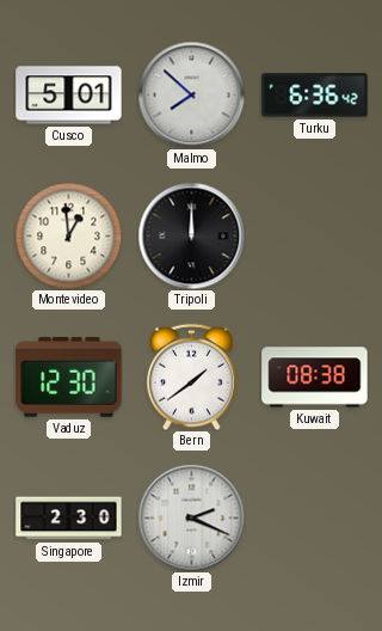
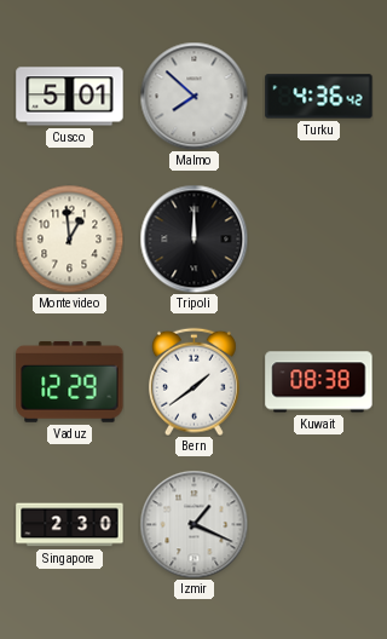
Turku: 6:36 -> 4:36 (319, 97)
Vaduz: 12:30 -> 12:29 (70, 381)
Izmir: 2:19 -> 1:19 (193, 524)
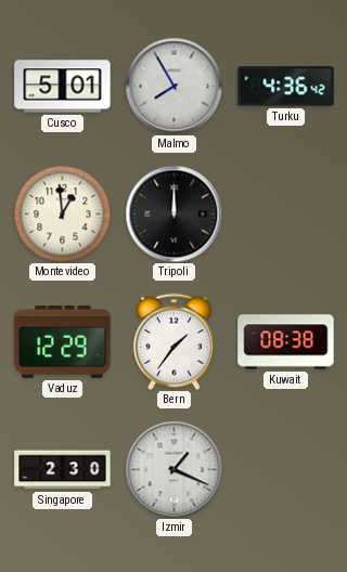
Malmo: 7:52 -> 7:55 (173, 86)
Bern: 1:39 -> 1:36 (175, 341)
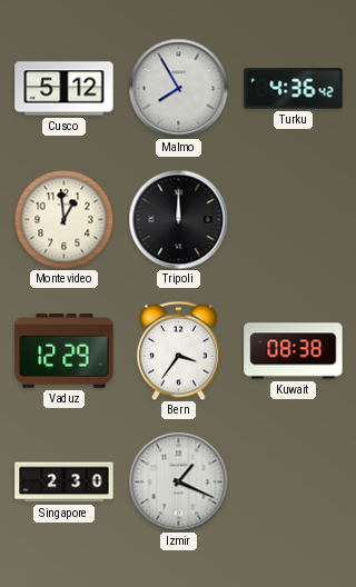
Cusco: 5:01 -> 5:12 (65, 89)
Bern: 1:36 -> 3:36 (179, 350)
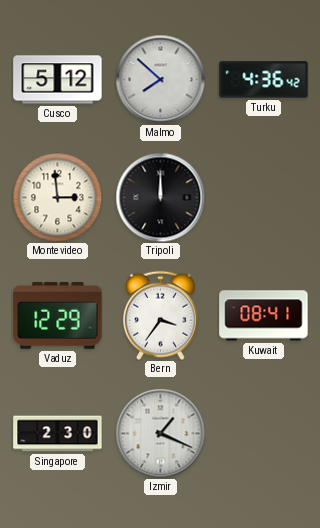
Malmo: 7:55 -> 7:52 (160, 79)
Montevideo: 12:59 -> 2:59 (57, 197)
Kuwait: 08:38 -> 08:41 (264, 316)
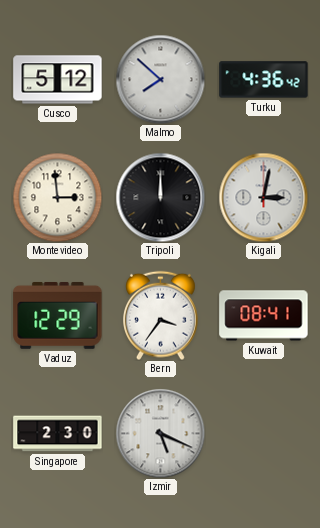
Kigali: none -> 3:02 (263, 197)
Izmir: 1:19 -> 5:19 (160, 433)
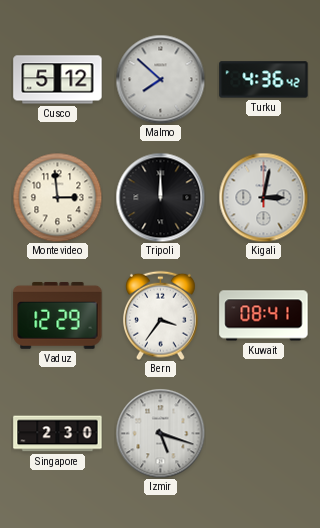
Izmir: 5:19 -> 5:18 (160, 433)
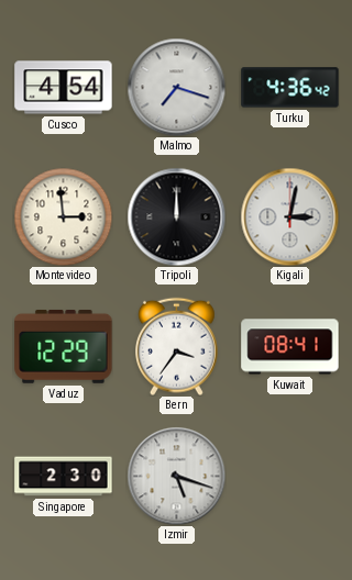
Cusco: 5:12 -> 4:54 (64, 88)
Malmo: 7:52 -> 7:18 (176, 87)
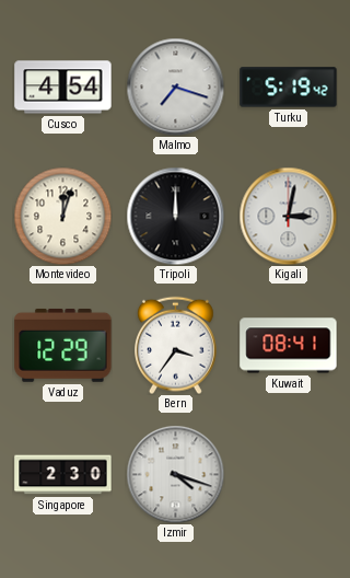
Turku: 4:36 -> 5:19 (289, 88)
Montevideo: 2:59 -> 12:03 (62, 216)
Izmir: 5:18 -> 4:18 (175, 474)
